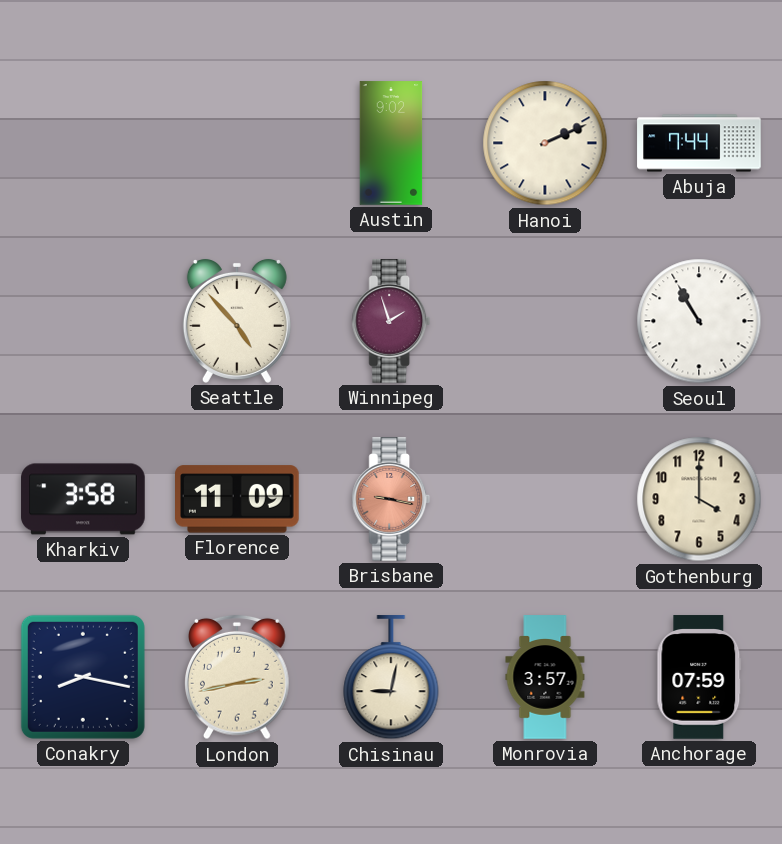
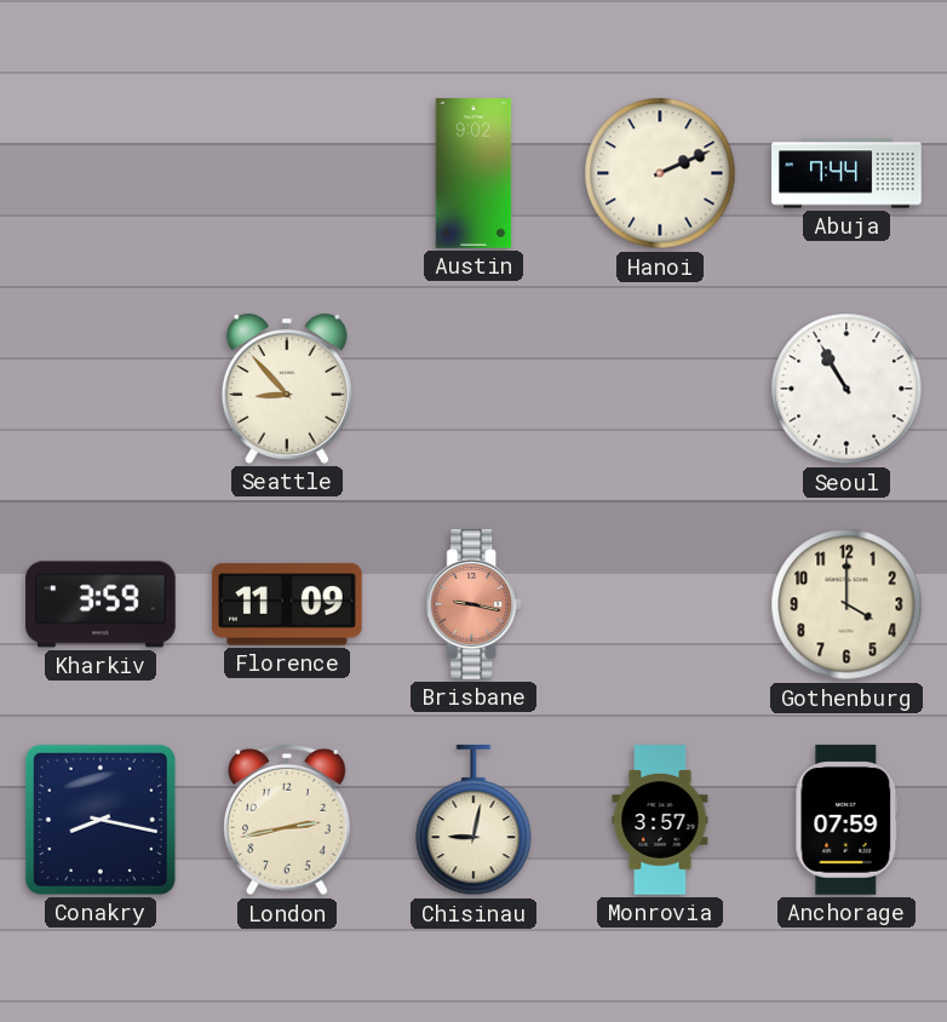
Seattle: 4:53 -> 8:53 (287, 389)
Winnipeg: 1:57 -> none (391, 321)
Kharkiv: 3:58 -> 3:59 (101, 604)
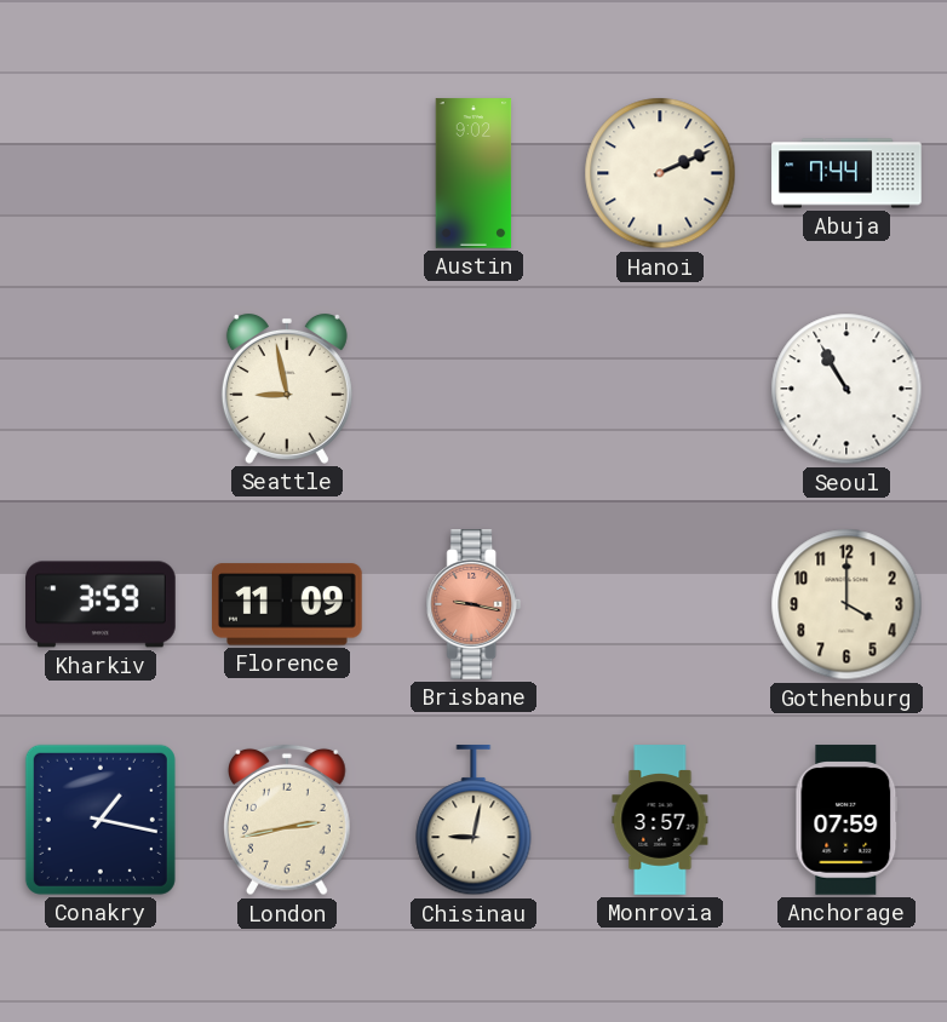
Seattle: 8:53 -> 8:58 (287, 389)
Conakry: 8:17 -> 1:17 (101, 820)
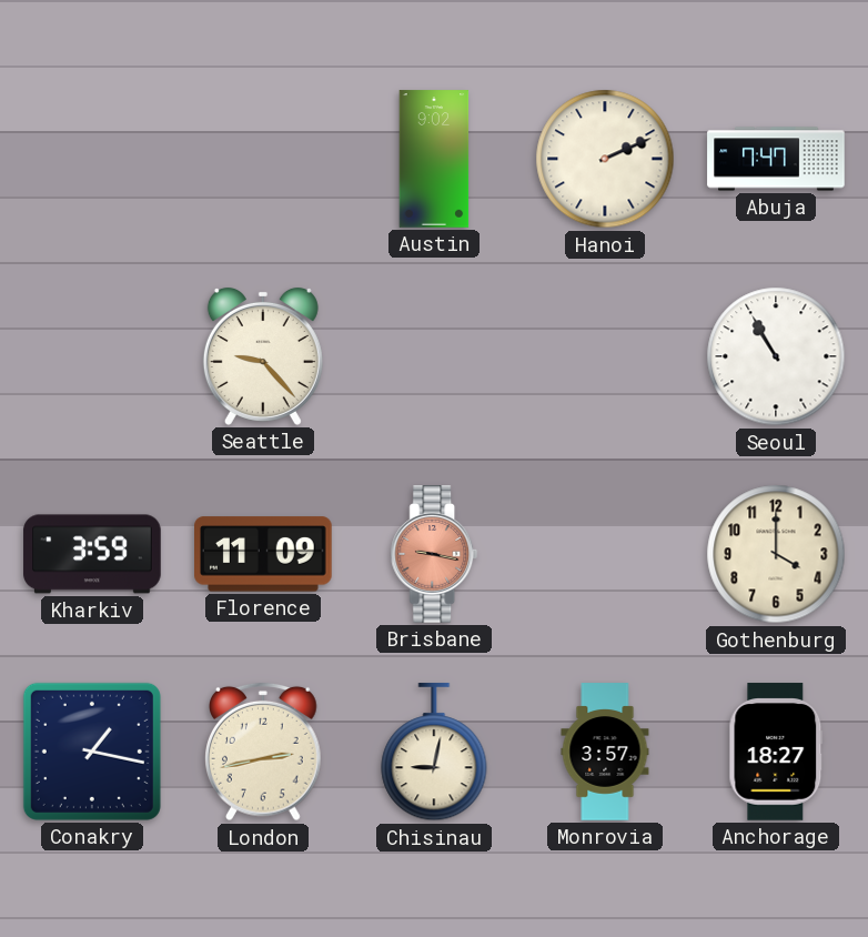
Abuja: 7:44 -> 7:47 (776, 159)
Seattle: 8:58 -> 9:23 (263, 356)
Anchorage: 07:59 -> 18:27 (776, 752)
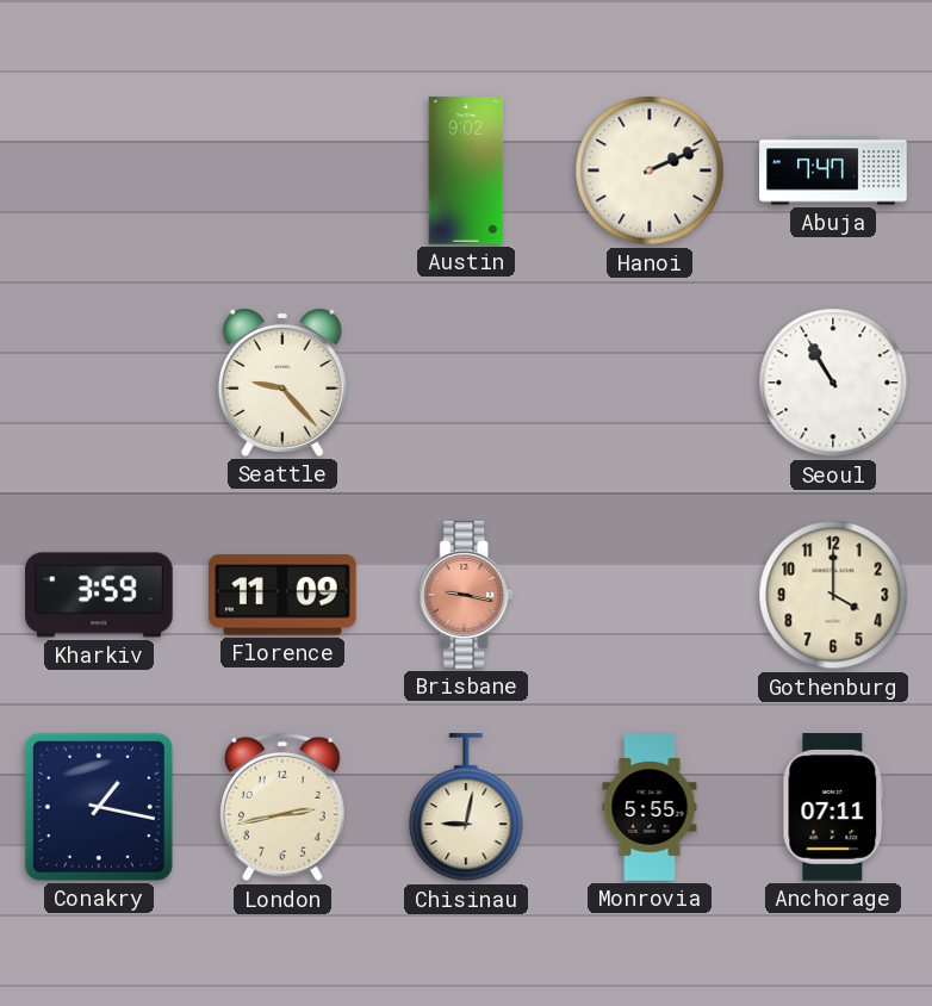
Monrovia: 3:57 -> 5:55 (650, 807)
Anchorage: 18:27 -> 07:11 (833, 807)
